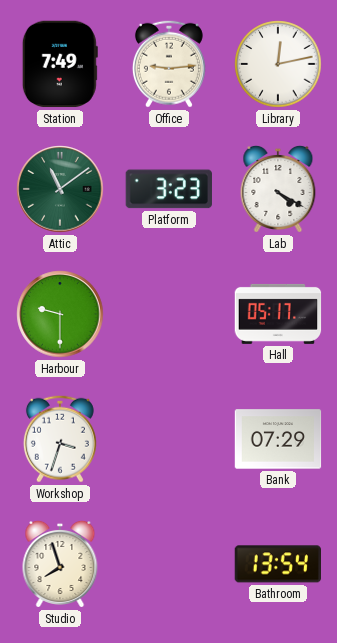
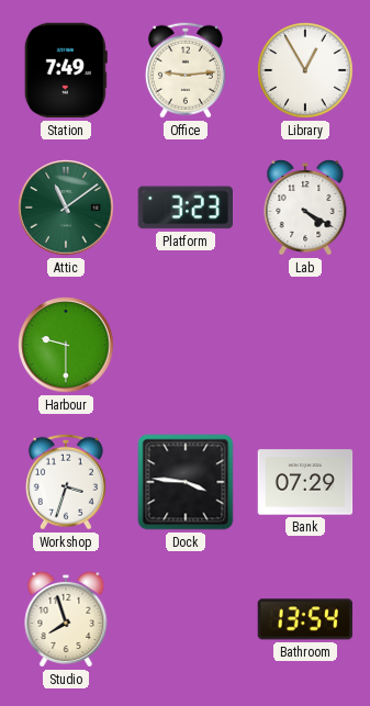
Library: 12:13 -> 12:55 (305, 70)
Hall: 05:17 -> none (278, 314)
Dock: none -> 3:46 (186, 482)
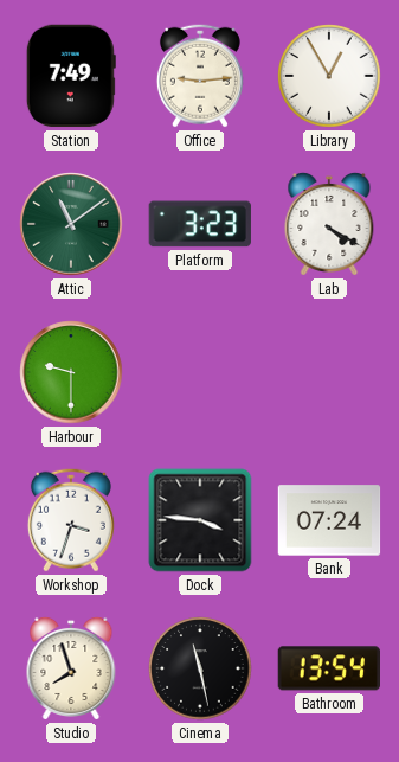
Bank: 07:29 -> 07:24 (329, 520)
Cinema: none -> 11:28 (200, 668)
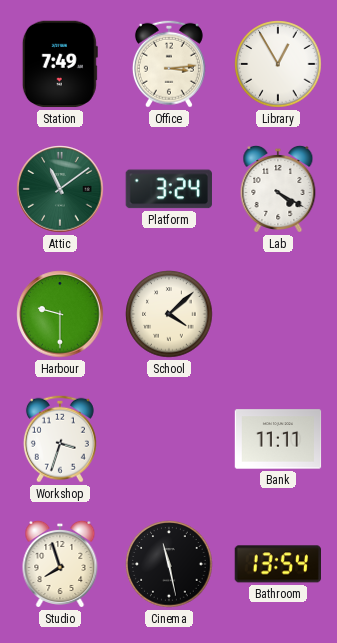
Office: 9:14 -> 3:14 (169, 64)
Platform: 3:23 -> 3:24 (169, 189)
School: none -> 4:08 (169, 314)
Dock: 3:46 -> none (200, 520)
Bank: 07:24 -> 11:11 (278, 439)
